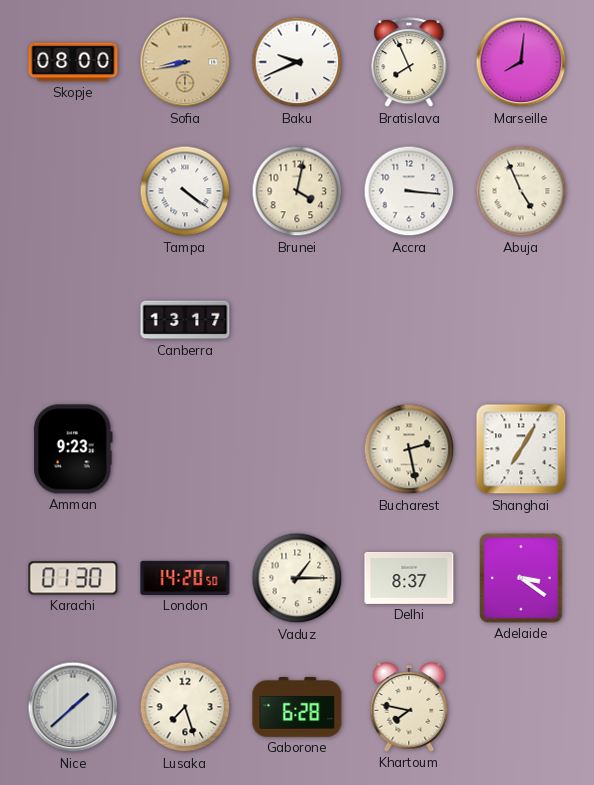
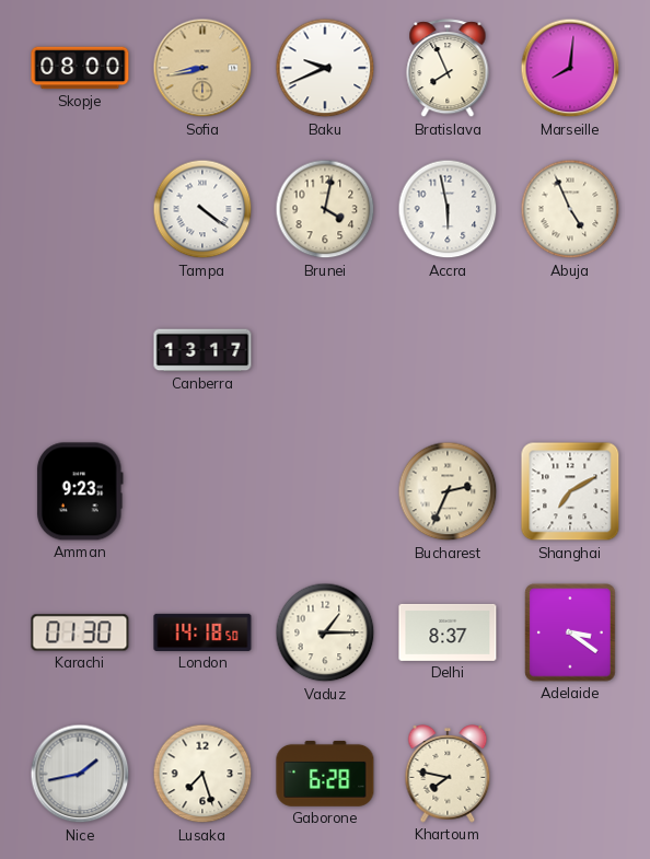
Accra: 3:16 -> 5:58 (448, 209)
Bucharest: 2:28 -> 2:34 (448, 491)
Shanghai: 7:05 -> 7:10 (570, 491)
London: 14:20 -> 14:18 (202, 632)
Nice: 1:38 -> 1:43 (80, 774)
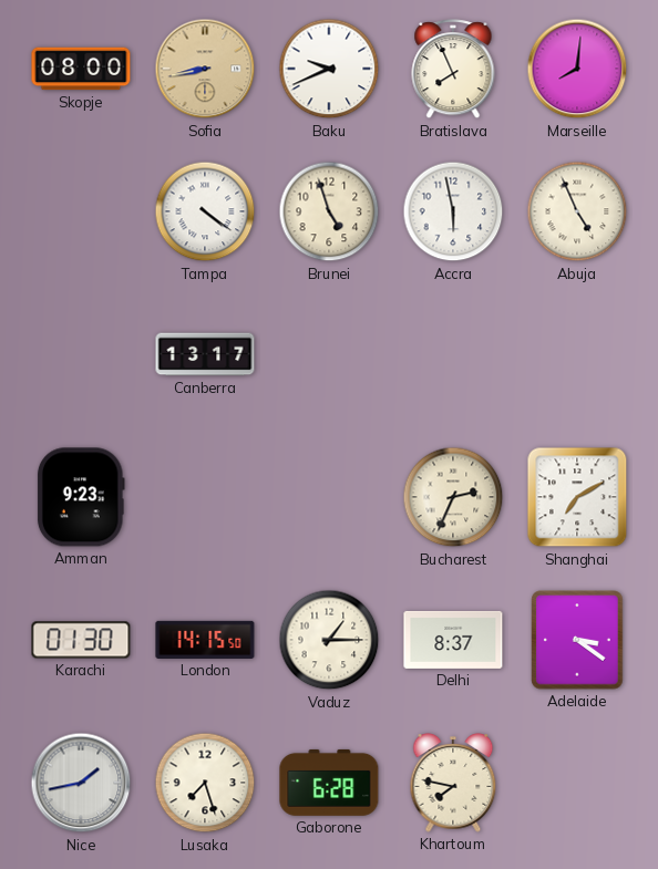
Brunei: 4:02 -> 4:57 (329, 211)
London: 14:18 -> 14:15 (205, 640)
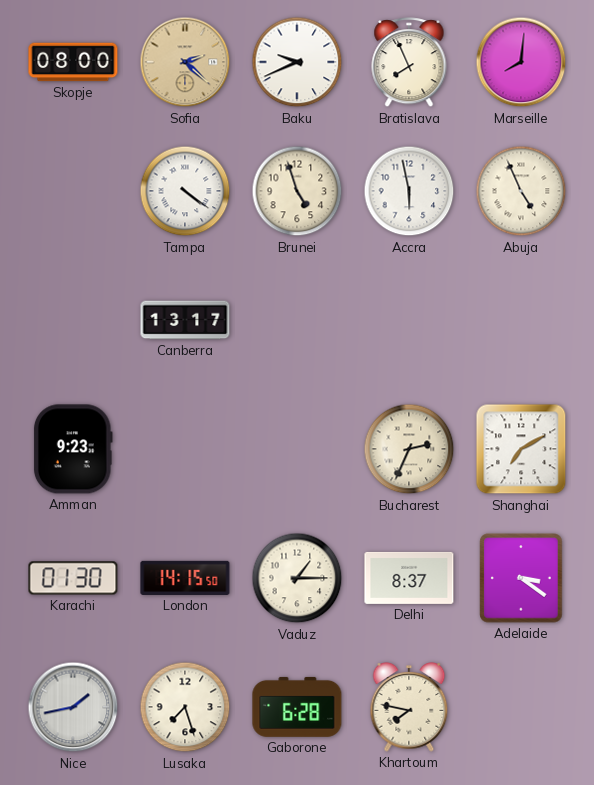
Sofia: 8:43 -> 2:22 (185, 62)
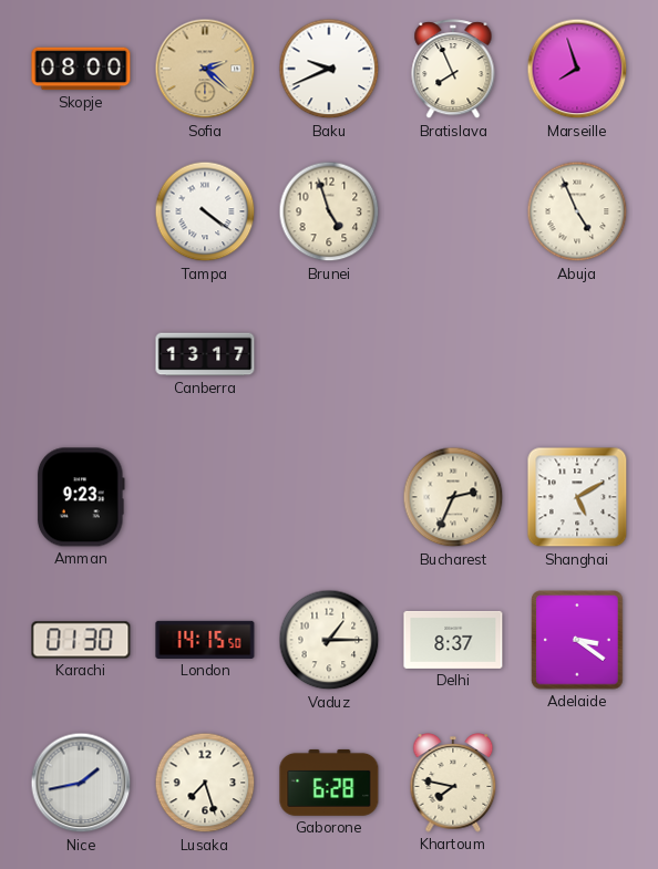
Marseille: 8:01 -> 7:57 (577, 69)
Accra: 5:58 -> none (409, 191)
Shanghai: 7:10 -> 5:10 (577, 497)
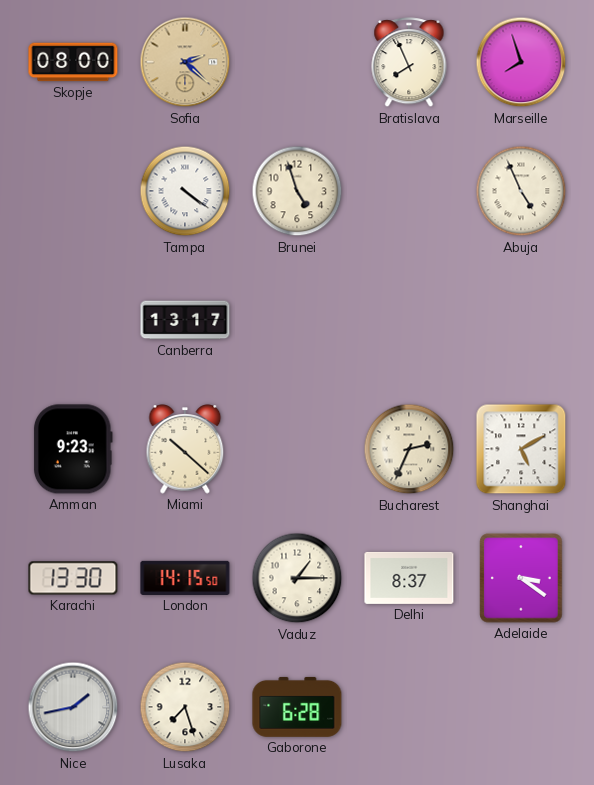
Baku: 9:41 -> none (329, 69)
Miami: none -> 10:22 (185, 449)
Karachi: 01:30 -> 13:30 (73, 578)
Khartoum: 7:47 -> none (453, 783)
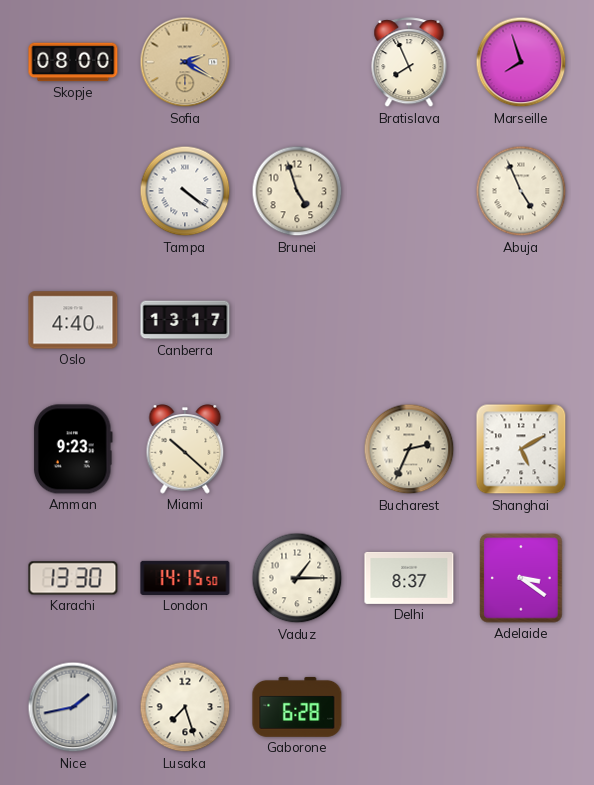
Sofia: 2:22 -> 2:20 (185, 62)
Oslo: none -> 4:40 (73, 320)
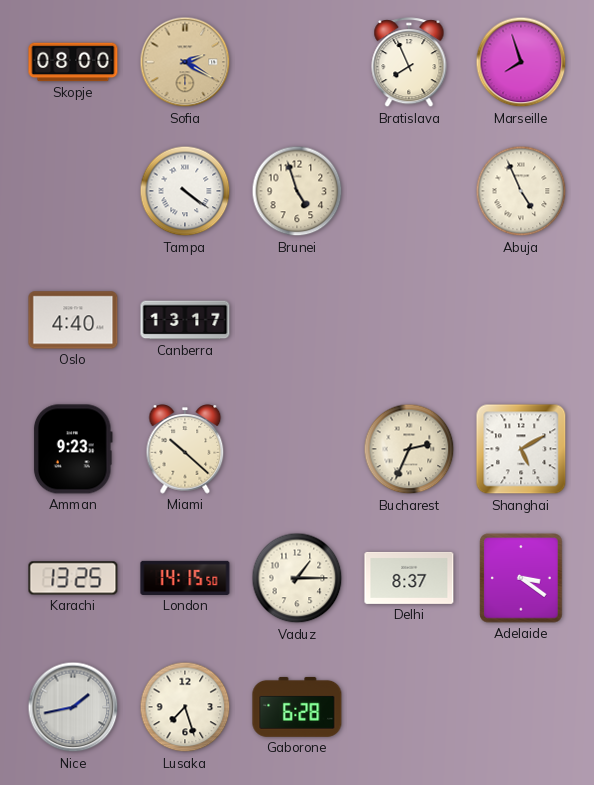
Karachi: 13:30 -> 13:25 (73, 578)
